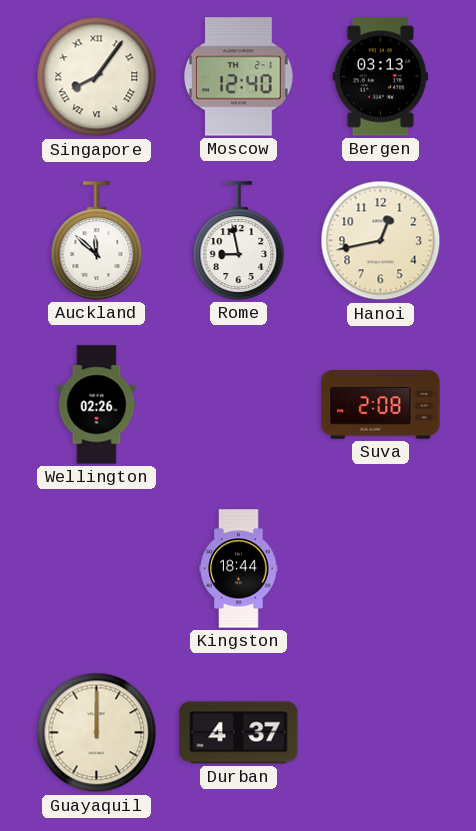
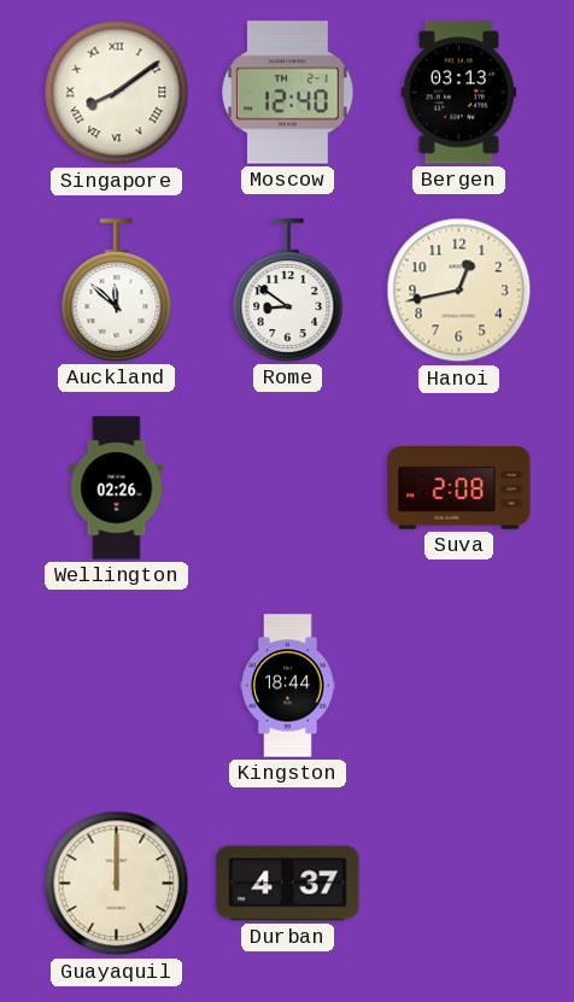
Singapore: 8:06 -> 8:09 (117, 93)
Rome: 8:58 -> 8:51 (288, 291)
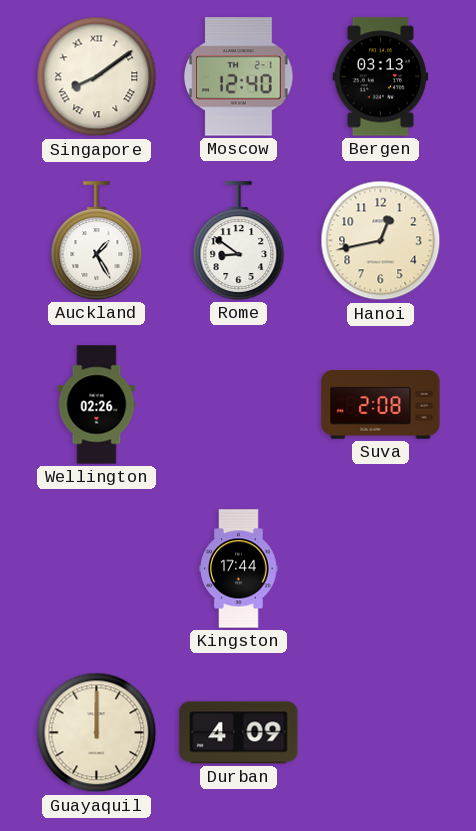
Auckland: 11:52 -> 1:25 (97, 241)
Kingston: 18:44 -> 17:44 (239, 569)
Durban: 4:37 -> 4:09 (239, 733)
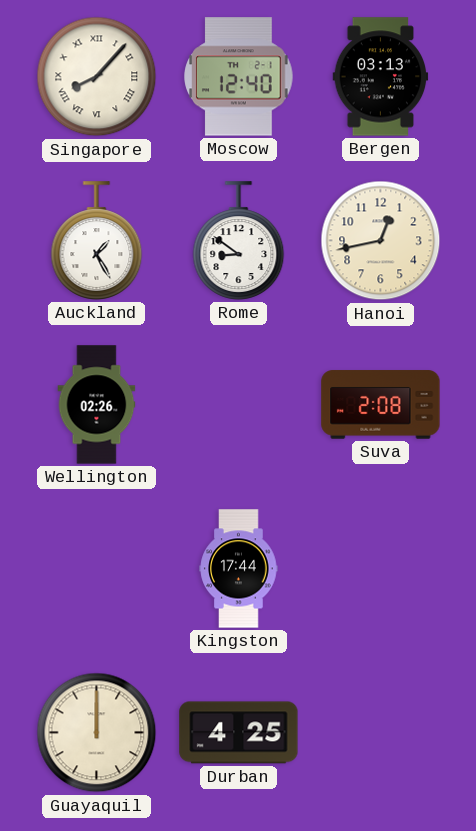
Singapore: 8:09 -> 8:07 (97, 77)
Durban: 4:09 -> 4:25 (239, 733)
